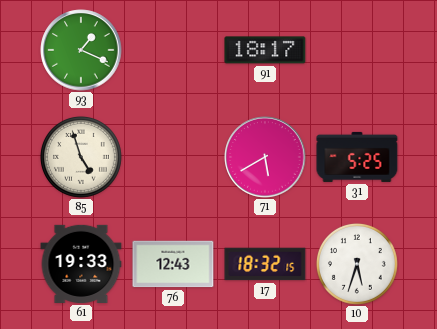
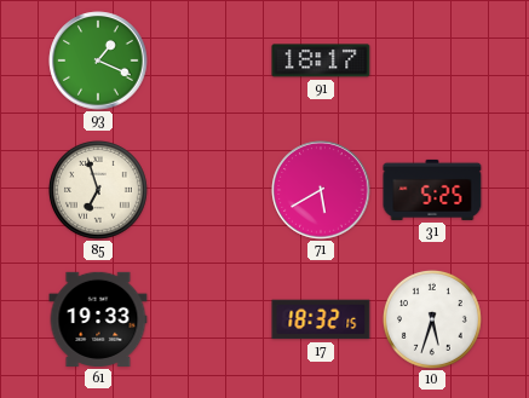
85: 4:57 -> 6:57 (98, 190)
76: 12:43 -> none (173, 264)
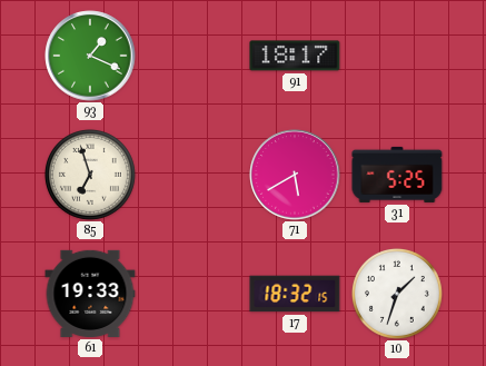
10: 5:33 -> 1:33 (397, 294)
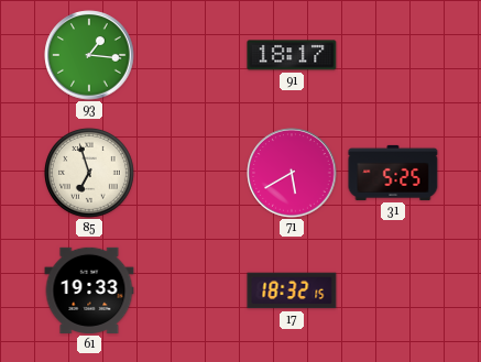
93: 1:19 -> 1:16 (89, 55)
10: 1:33 -> none (397, 294)
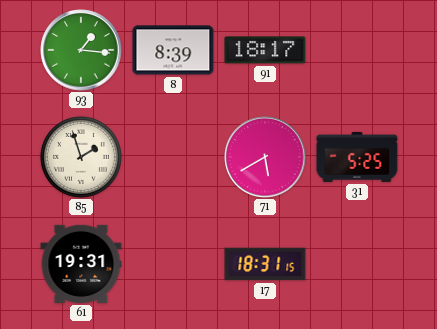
8: none -> 8:39 (173, 50)
85: 6:57 -> 1:57 (81, 157)
61: 19:33 -> 19:31 (81, 264)
17: 18:32 -> 18:31 (265, 264)
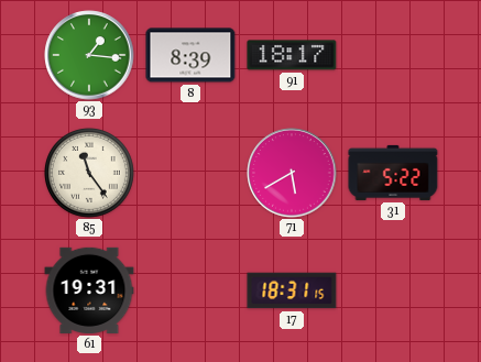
85: 1:57 -> 11:24 (89, 173)
31: 5:25 -> 5:22 (393, 173)
